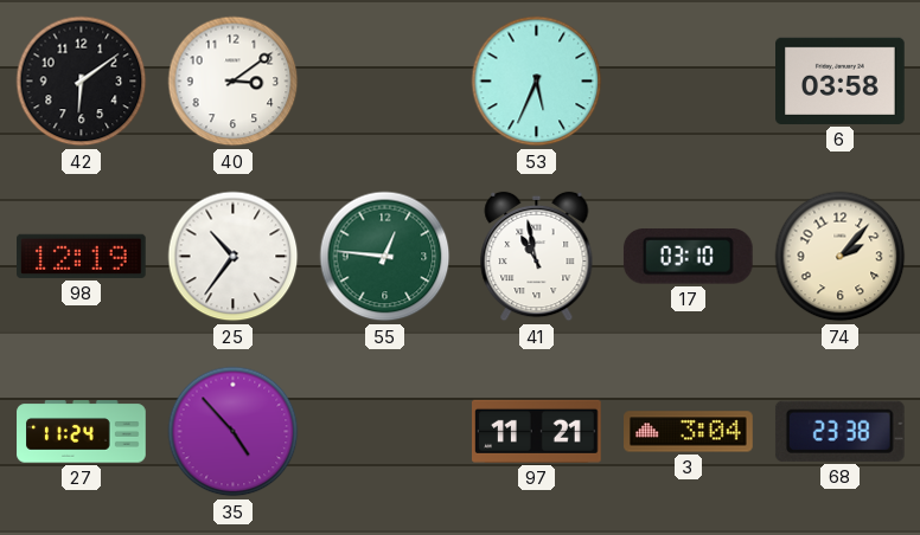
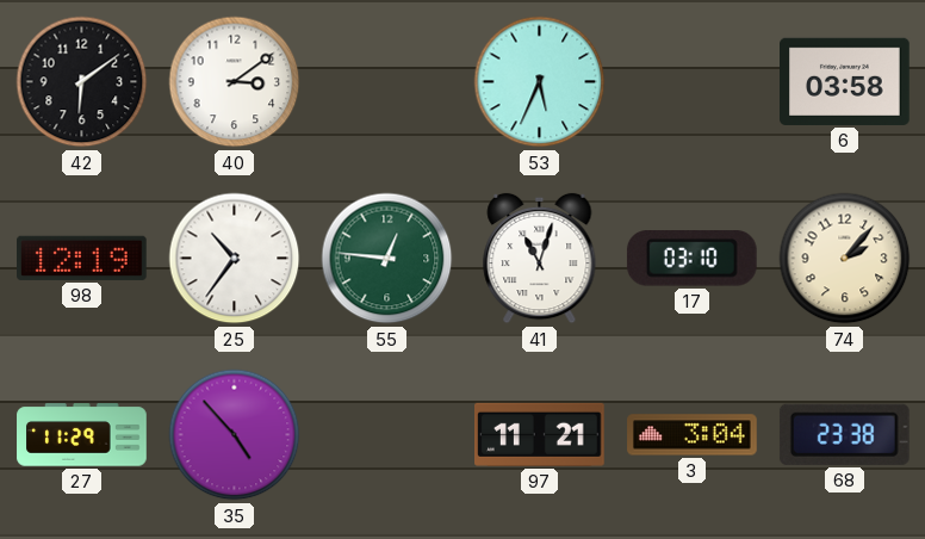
41: 10:58 -> 11:03 (540, 259)
27: 11:24 -> 11:29 (82, 435)
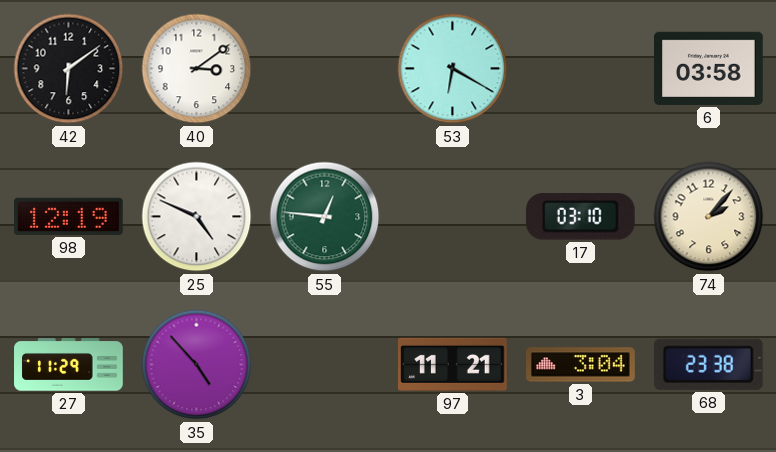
53: 5:34 -> 6:20 (453, 69)
25: 10:36 -> 4:49 (197, 217)
41: 11:03 -> none (540, 259)
